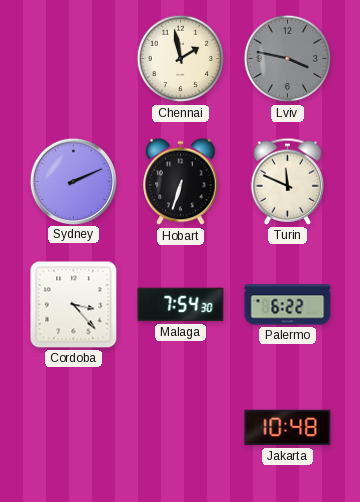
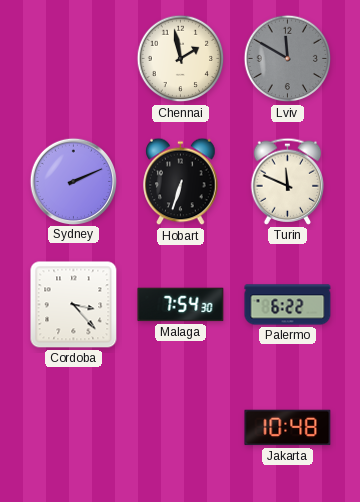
Lviv: 3:47 -> 11:50 (288, 59)
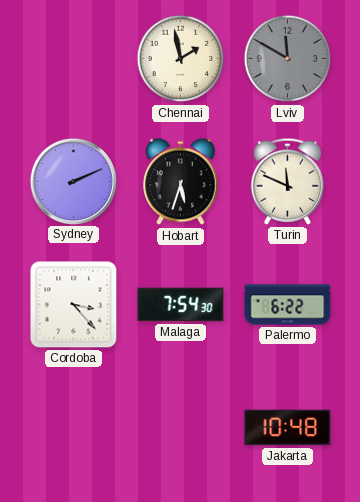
Hobart: 6:33 -> 5:33 (181, 182)
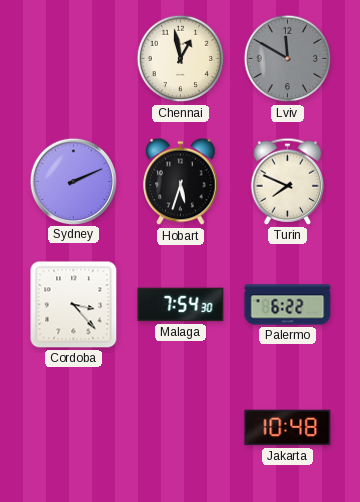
Chennai: 1:58 -> 12:58 (181, 59)
Turin: 11:49 -> 7:49 (288, 181)
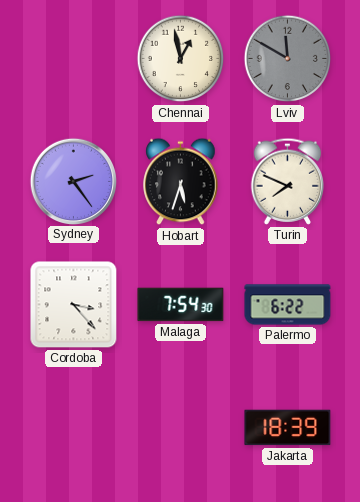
Sydney: 2:11 -> 2:24 (73, 181)
Jakarta: 10:48 -> 18:39 (288, 428)
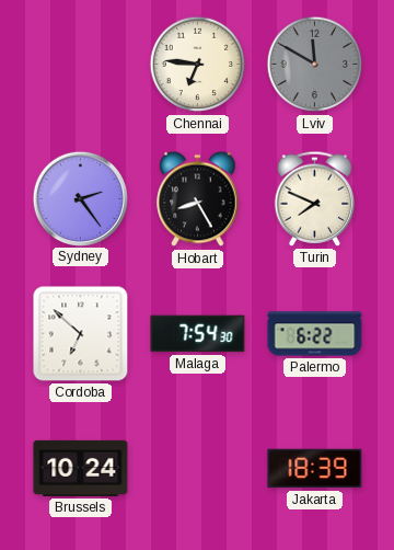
Chennai: 12:58 -> 6:46 (198, 65)
Hobart: 5:33 -> 8:25 (198, 199)
Cordoba: 3:23 -> 6:52 (81, 334)
Brussels: none -> 10:24 (81, 468)
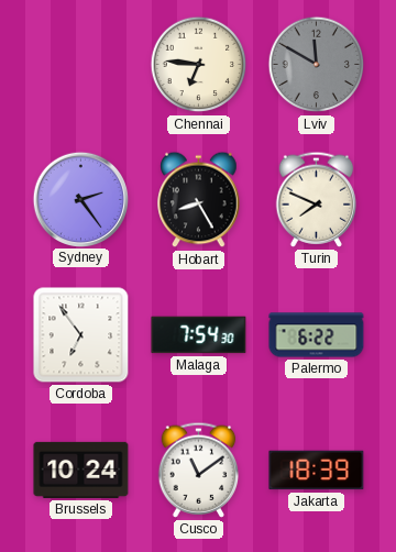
Cordoba: 6:52 -> 6:54 (81, 335)
Cusco: none -> 11:09 (199, 470)
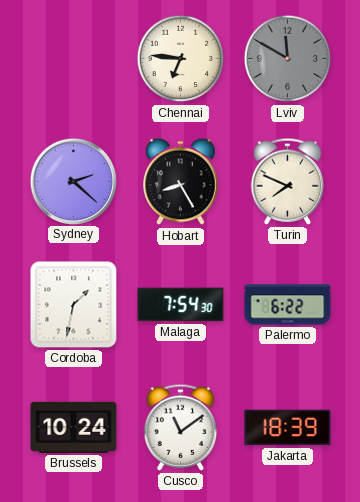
Sydney: 2:24 -> 2:22 (73, 181)
Cordoba: 6:54 -> 1:32 (74, 305)
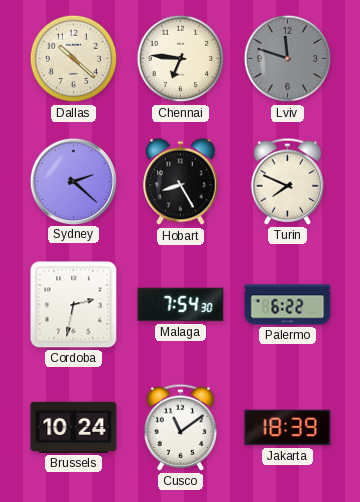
Dallas: none -> 10:22 (74, 59)
Lviv: 11:50 -> 11:48 (288, 59)
Cordoba: 1:32 -> 2:32 (74, 305)
